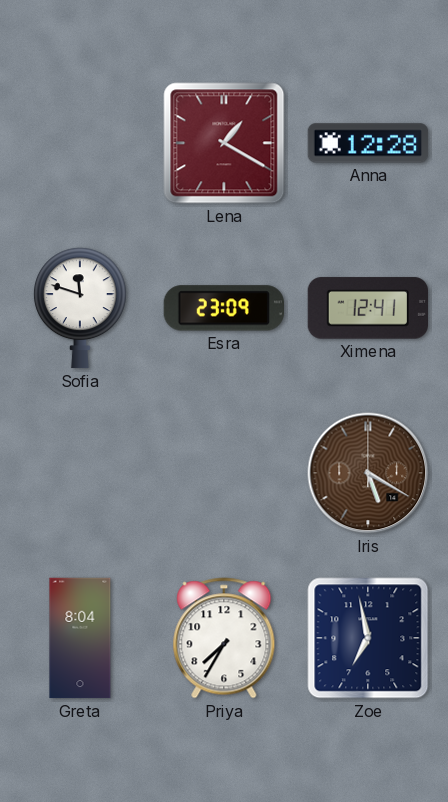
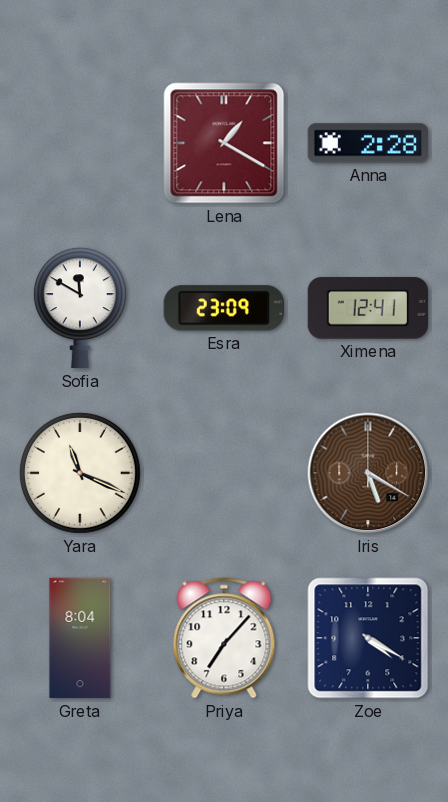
Anna: 12:28 -> 2:28 (368, 143)
Sofia: 11:48 -> 11:50 (80, 308)
Yara: none -> 11:19 (80, 473)
Priya: 7:35 -> 7:07 (224, 638)
Zoe: 6:58 -> 4:20 (368, 638)
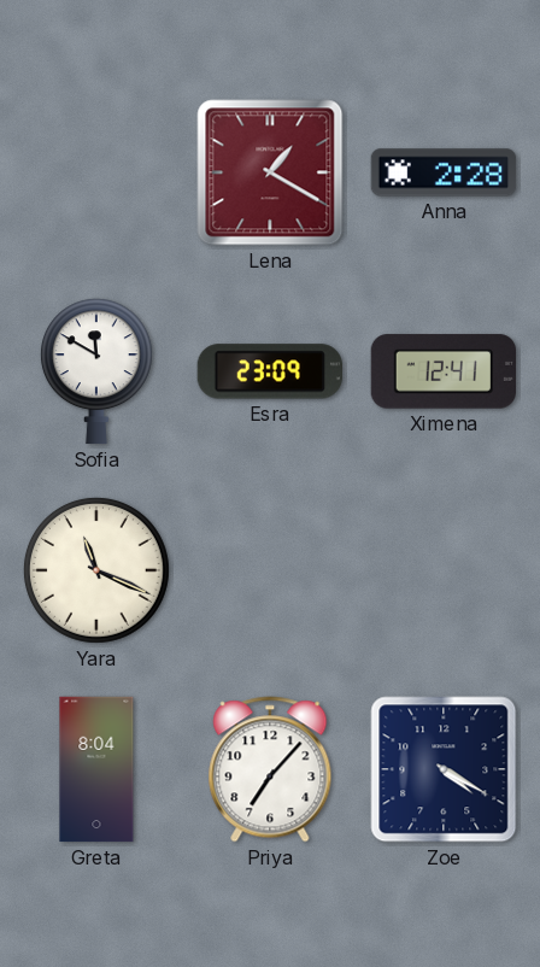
Iris: 5:20 -> none (368, 473)
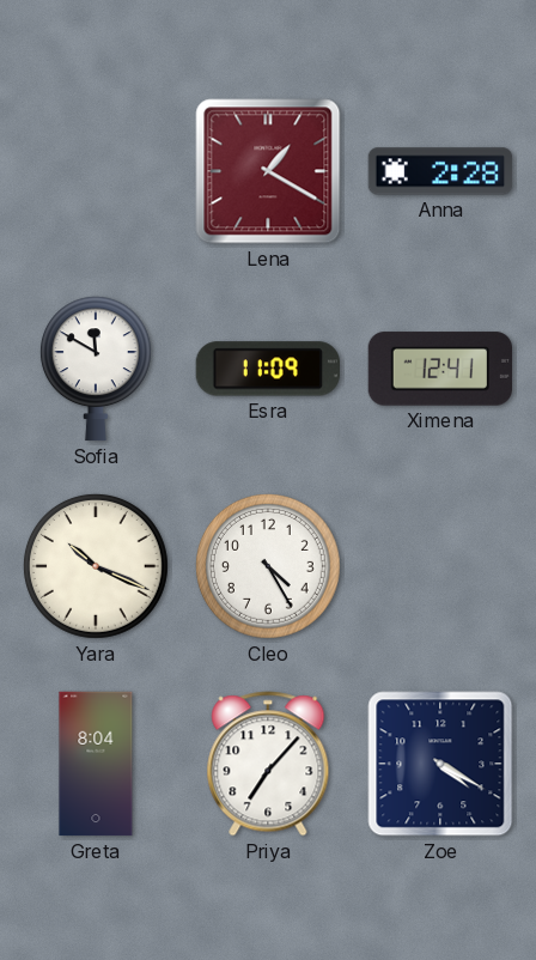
Esra: 23:09 -> 11:09 (267, 369)
Yara: 11:19 -> 10:19 (96, 566)
Cleo: none -> 4:25 (268, 566)
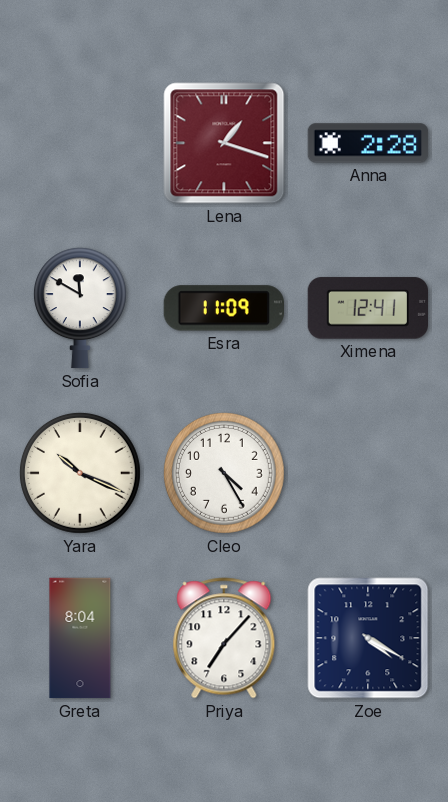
Lena: 1:20 -> 1:18 (224, 143)
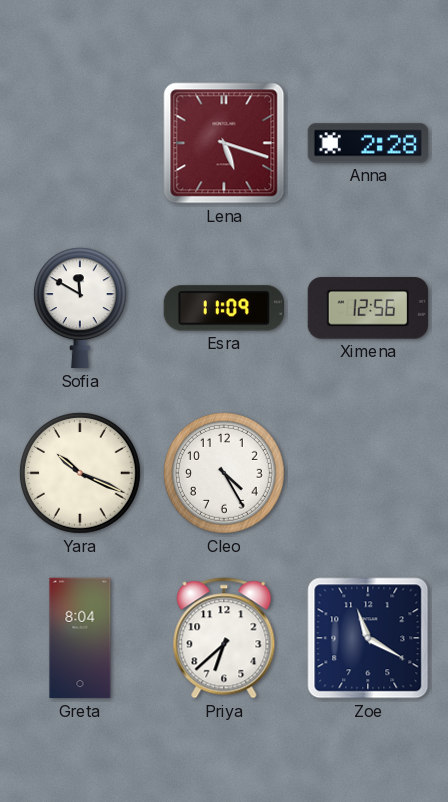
Lena: 1:18 -> 5:18 (224, 143)
Ximena: 12:41 -> 12:56 (368, 308)
Priya: 7:07 -> 6:38 (224, 638)
Zoe: 4:20 -> 11:20 (368, 638)
